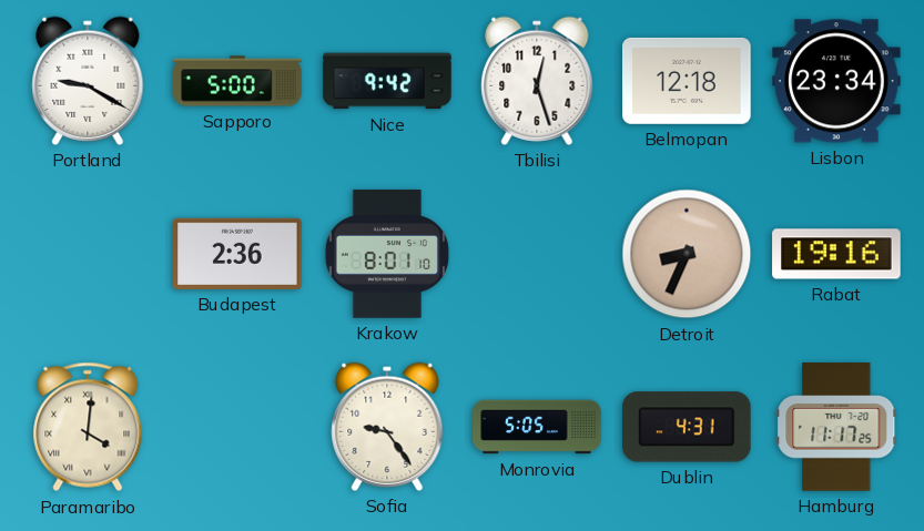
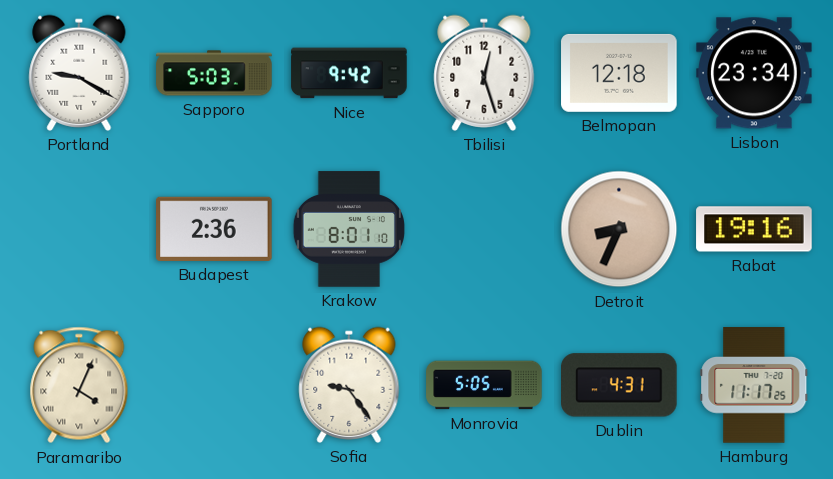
Sapporo: 5:00 -> 5:03 (214, 73)
Paramaribo: 4:01 -> 4:04 (79, 385)
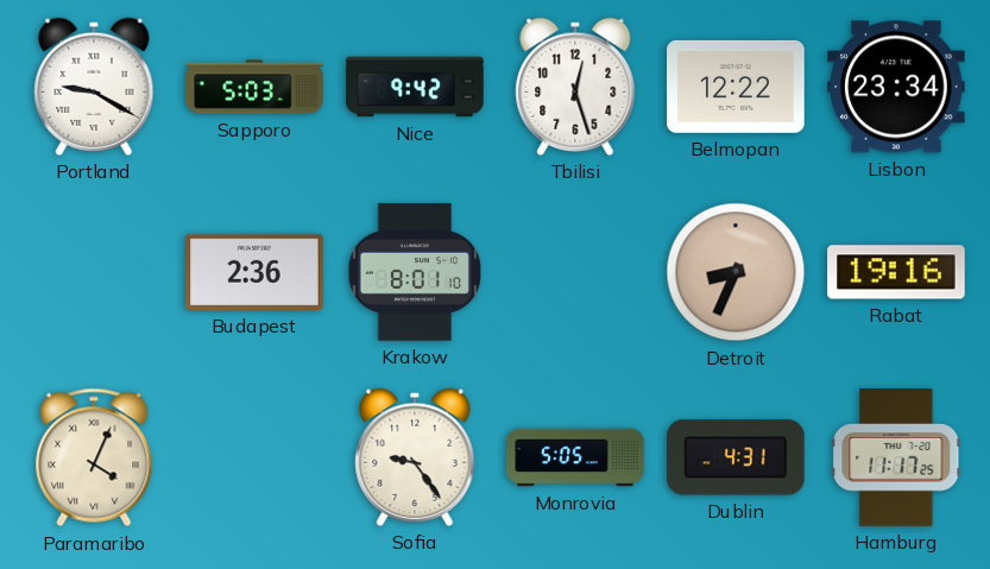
Belmopan: 12:18 -> 12:22 (736, 87)
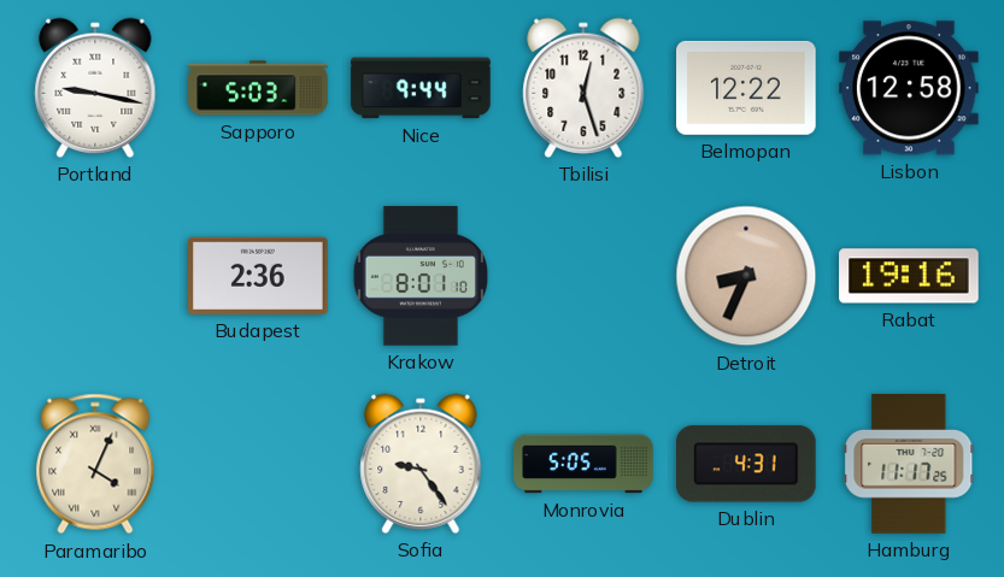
Portland: 9:20 -> 9:17 (95, 88)
Nice: 9:42 -> 9:44 (421, 88)
Lisbon: 23:34 -> 12:58 (909, 88)
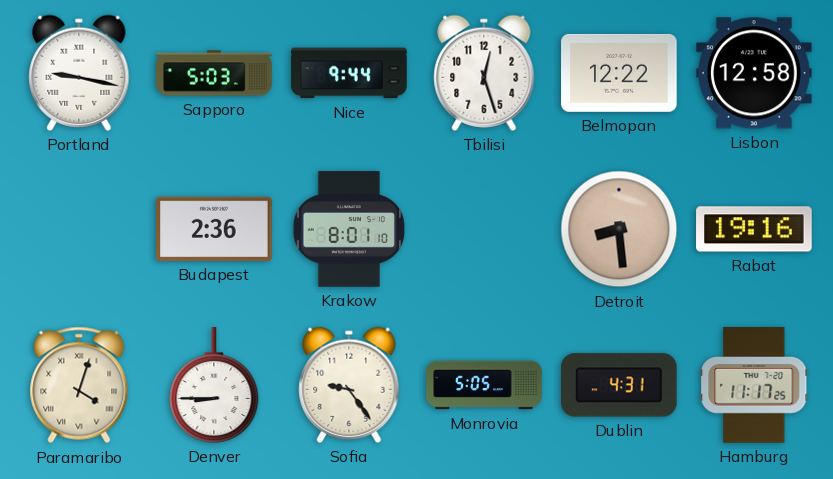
Detroit: 8:34 -> 8:29 (619, 229)
Paramaribo: 4:04 -> 4:03 (79, 385)
Denver: none -> 8:45 (214, 385)
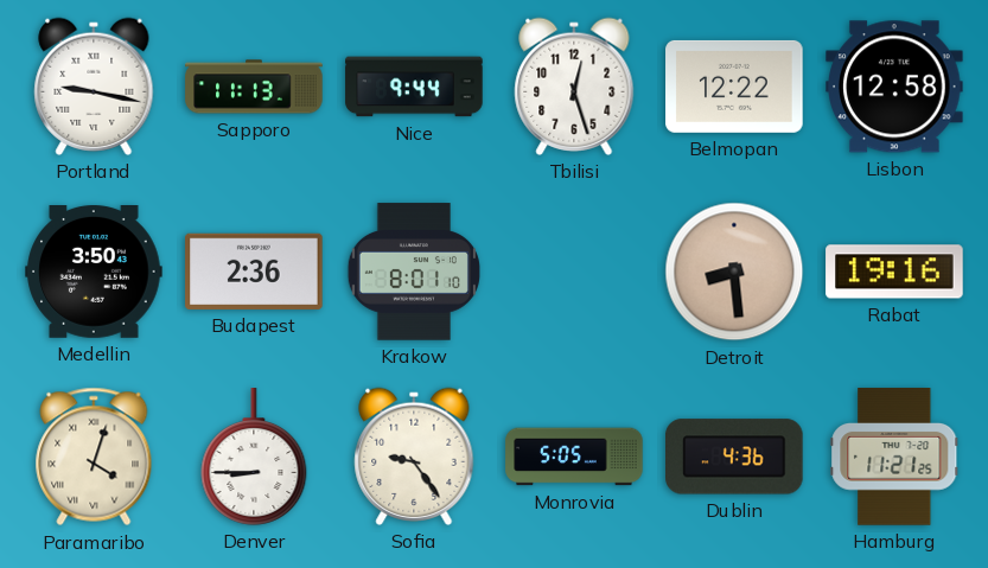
Sapporo: 5:03 -> 11:13 (254, 87)
Medellin: none -> 3:50 (94, 273)
Dublin: 4:31 -> 4:36 (735, 457)
Hamburg: 11:17 -> 11:21 (894, 457)
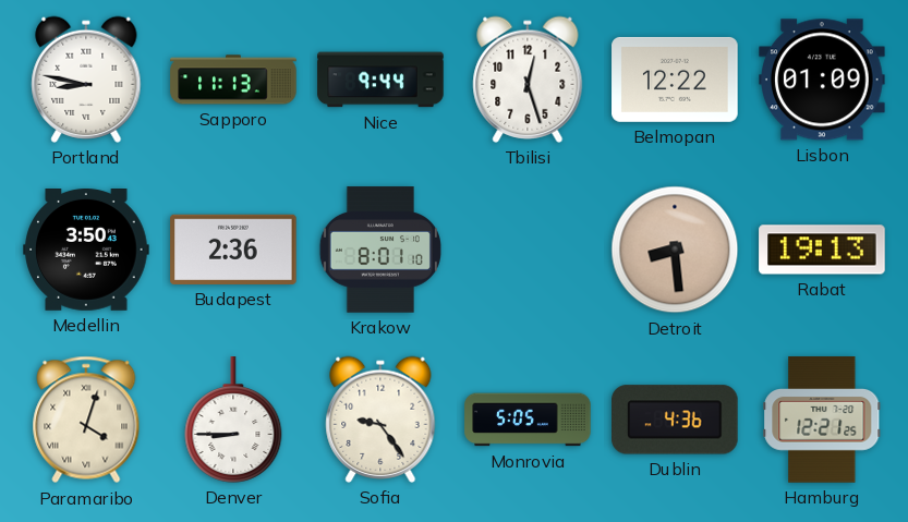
Portland: 9:17 -> 8:47 (86, 80)
Lisbon: 12:58 -> 01:09 (822, 80)
Rabat: 19:16 -> 19:13 (822, 250)
Hamburg: 11:21 -> 12:21 (822, 420)
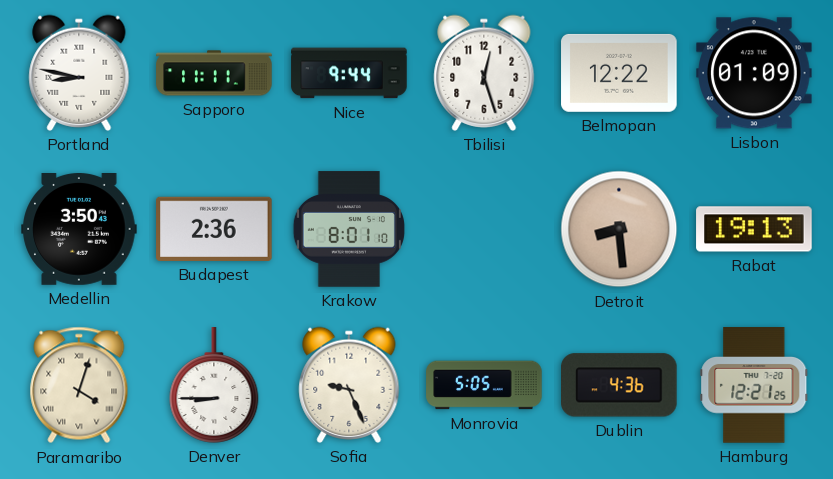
Sapporo: 11:13 -> 11:11 (214, 73)
Sofia: 9:24 -> 9:26 (349, 385)
